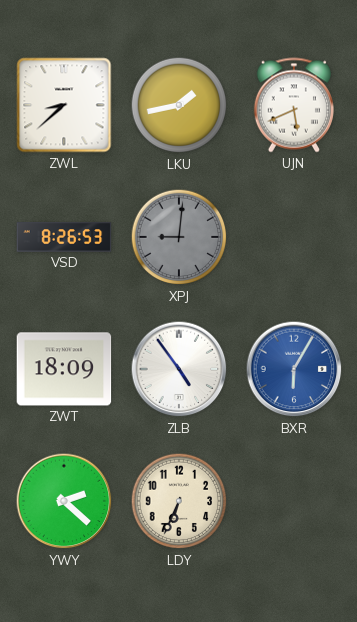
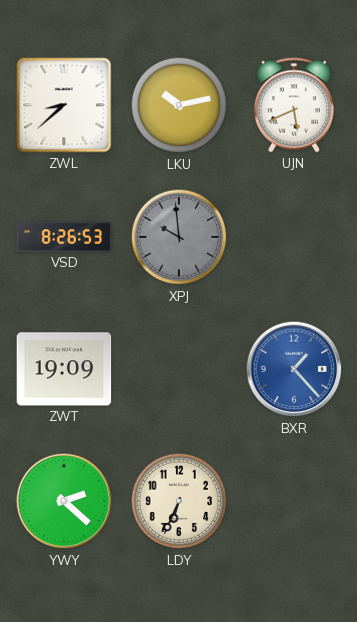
LKU: 1:43 -> 10:13 (179, 105)
XPJ: 9:01 -> 9:59 (179, 237)
ZWT: 18:09 -> 19:09 (64, 369)
ZLB: 4:54 -> none (179, 369)
BXR: 6:05 -> 1:23 (294, 369)
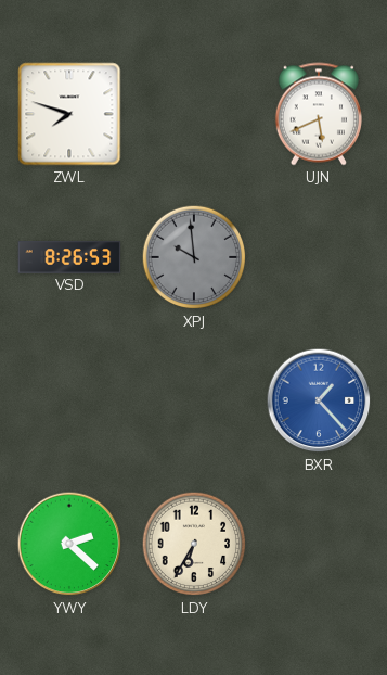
ZWL: 8:38 -> 7:48 (69, 114)
LKU: 10:13 -> none (179, 105)
ZWT: 19:09 -> none (64, 369)
LDY: 6:34 -> 6:35 (194, 544)
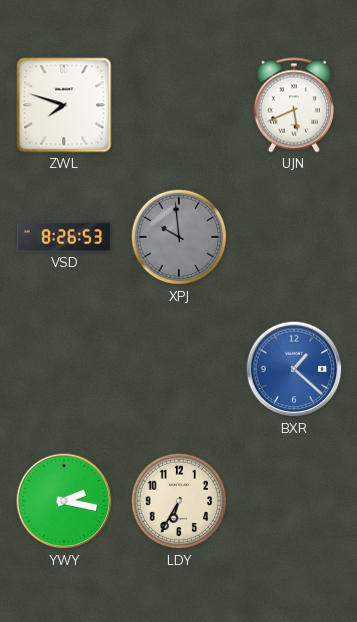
BXR: 1:23 -> 1:22 (294, 369)
YWY: 2:22 -> 2:17 (64, 501)
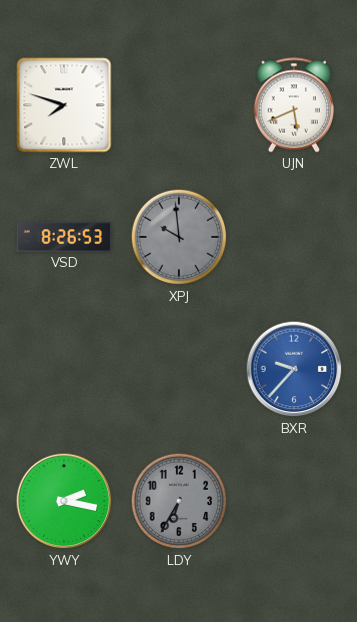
BXR: 1:22 -> 9:37 (294, 369)
LDY dial: cream -> grey (179, 501)
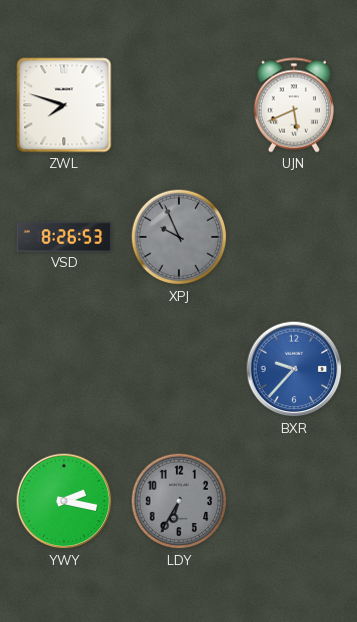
XPJ: 9:59 -> 9:56 (179, 237)
